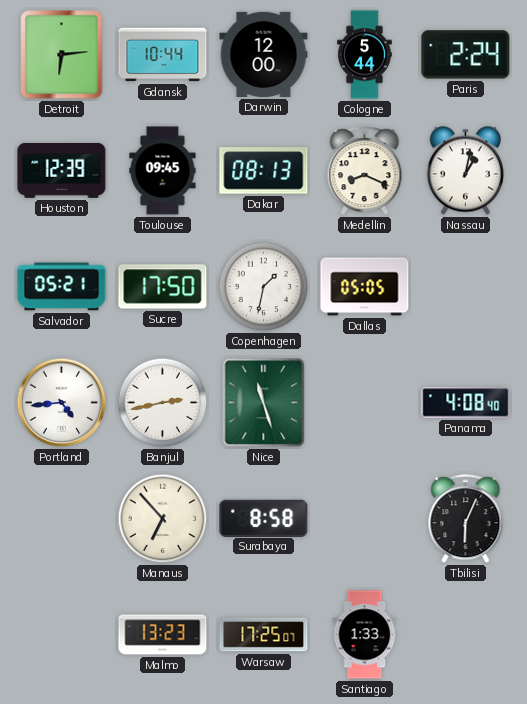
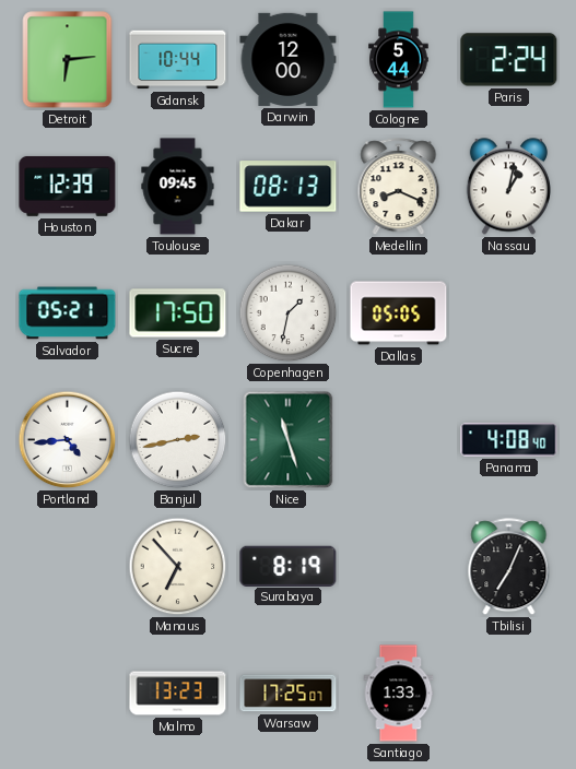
Surabaya: 8:58 -> 8:19 (289, 566)
Tbilisi: 6:04 -> 7:04 (509, 567)
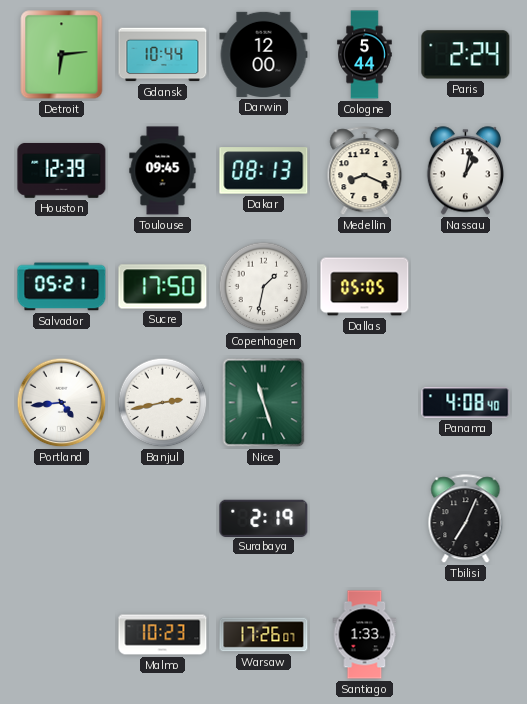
Manaus: 6:53 -> none (178, 567)
Surabaya: 8:19 -> 2:19 (264, 518)
Malmo: 13:23 -> 10:23 (163, 635)
Warsaw: 17:25 -> 17:26 (264, 635)
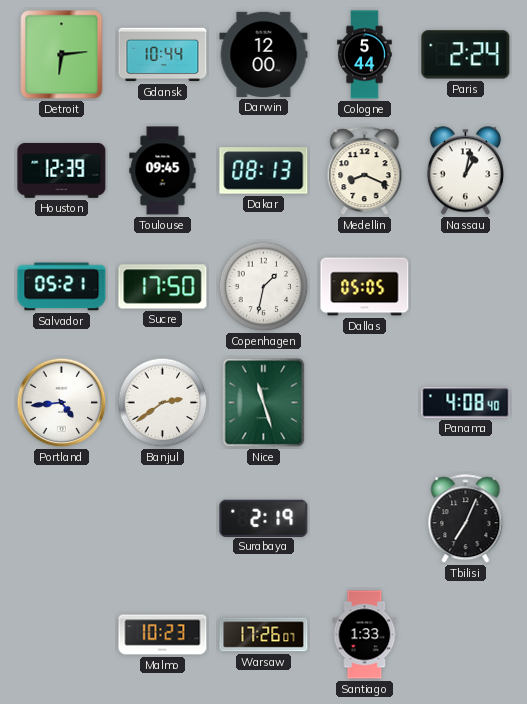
Banjul: 2:43 -> 2:39 (163, 403)
